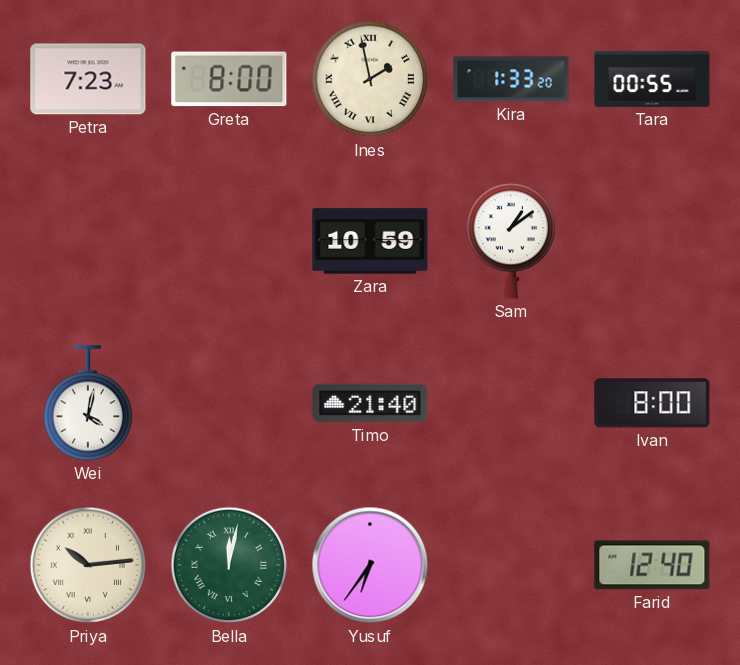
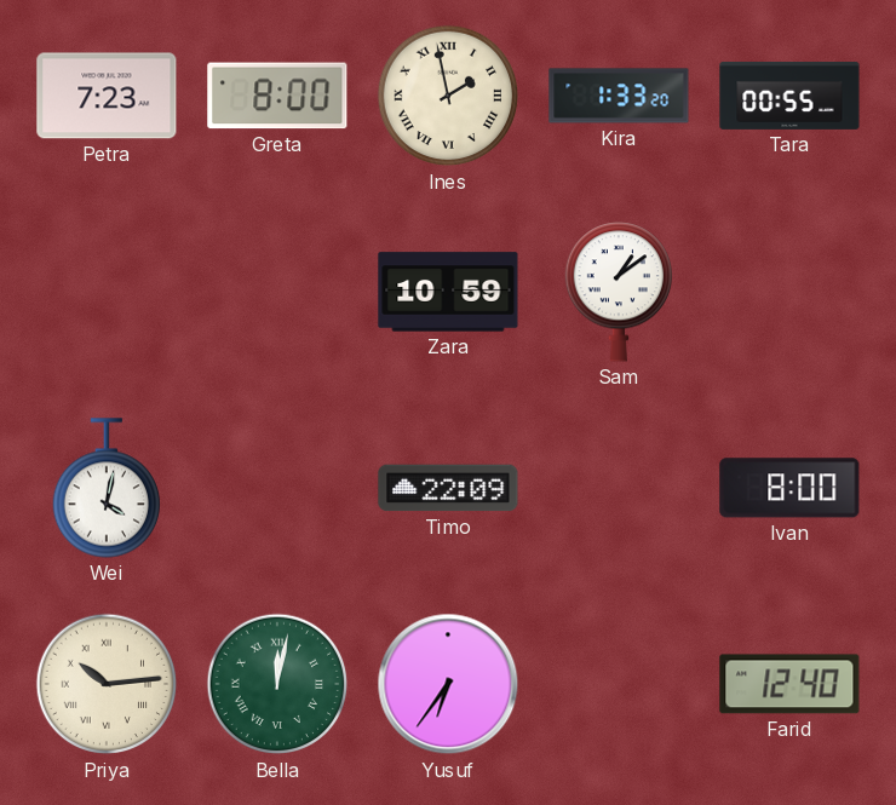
Timo: 21:40 -> 22:09 (448, 488)
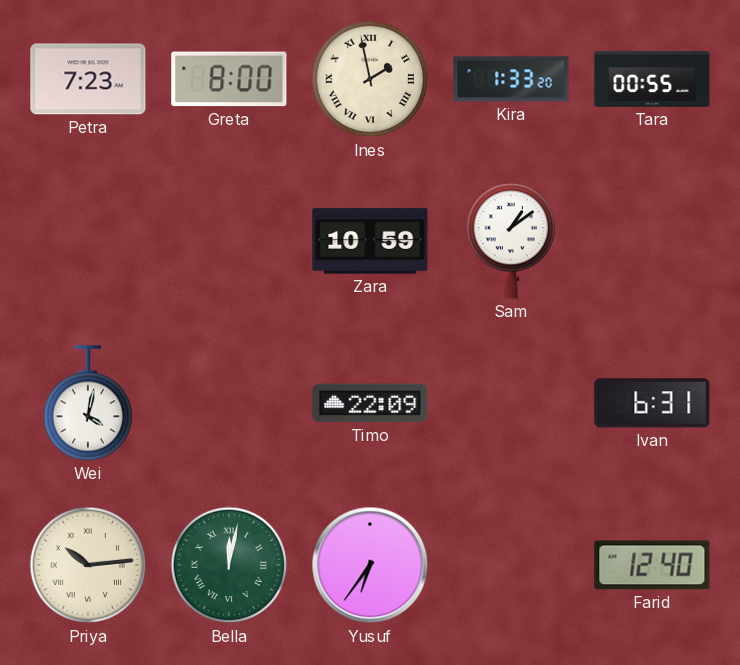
Ivan: 8:00 -> 6:31 (652, 403)
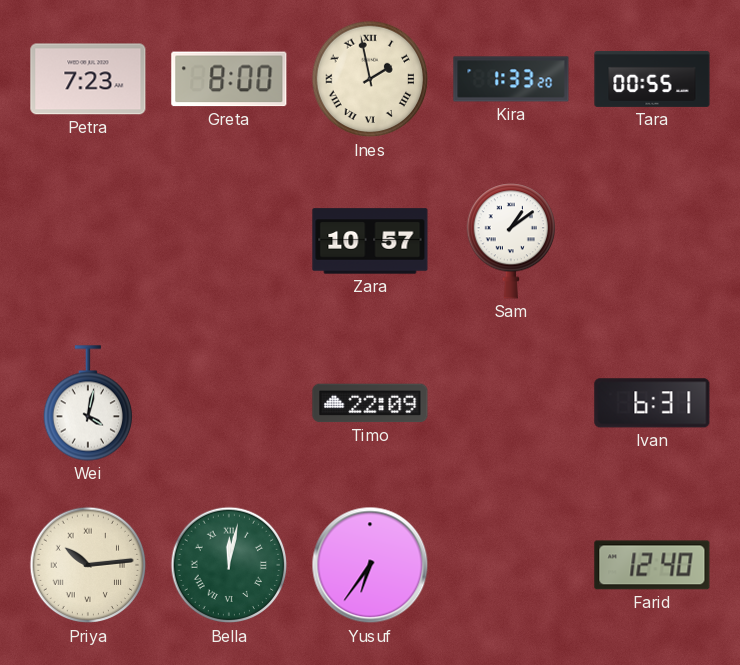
Zara: 10:59 -> 10:57 (370, 241)
